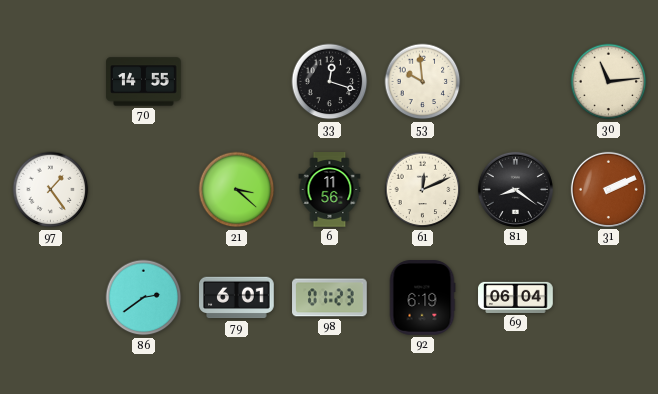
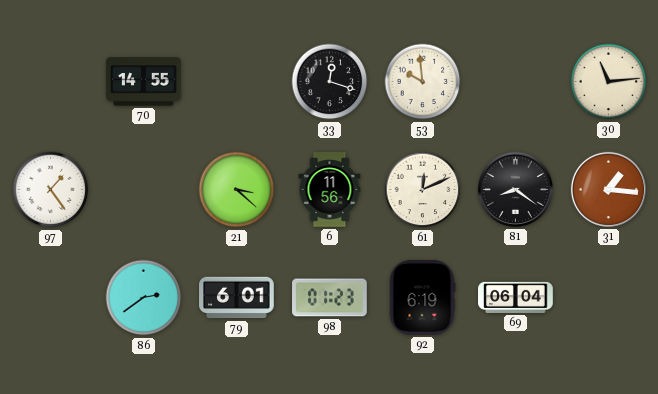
31: 2:11 -> 1:16 (608, 189)
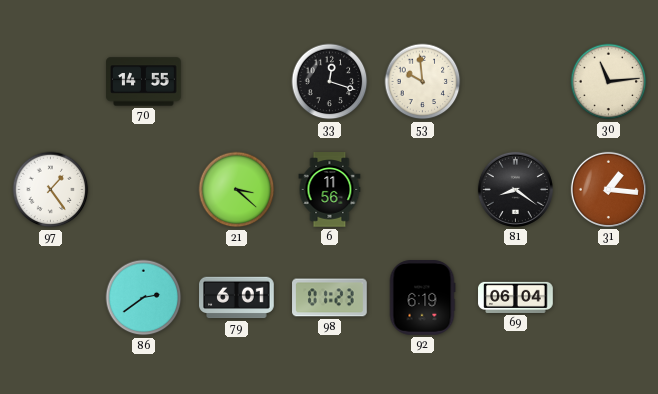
61: 12:11 -> none (423, 190)
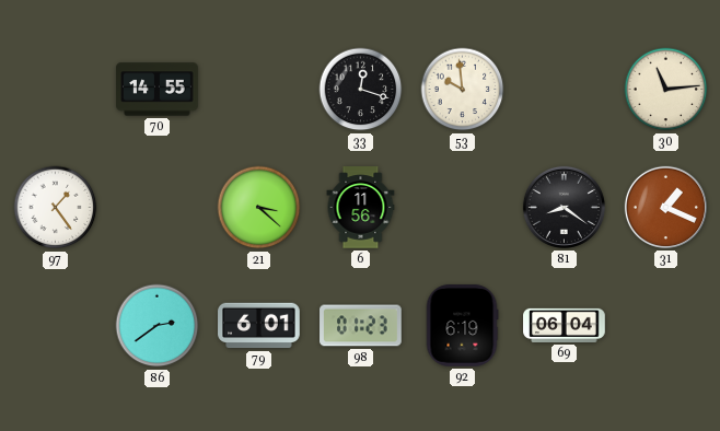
31: 1:16 -> 1:19 (665, 207)
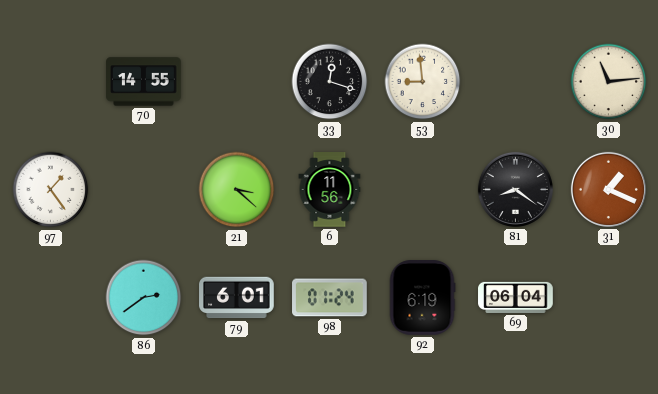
53: 9:59 -> 8:59 (423, 82)
98: 01:23 -> 01:24 (330, 298)
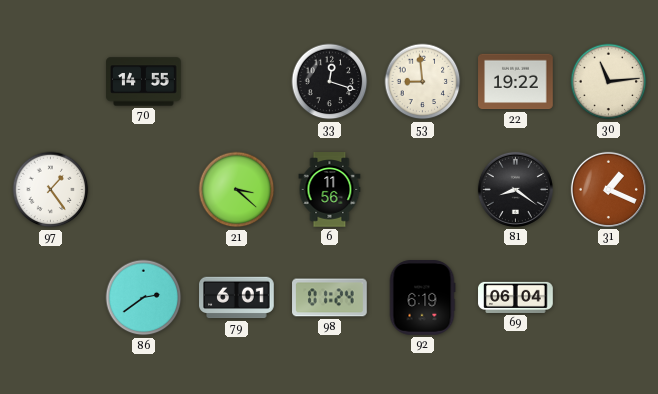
22: none -> 19:22 (516, 82)
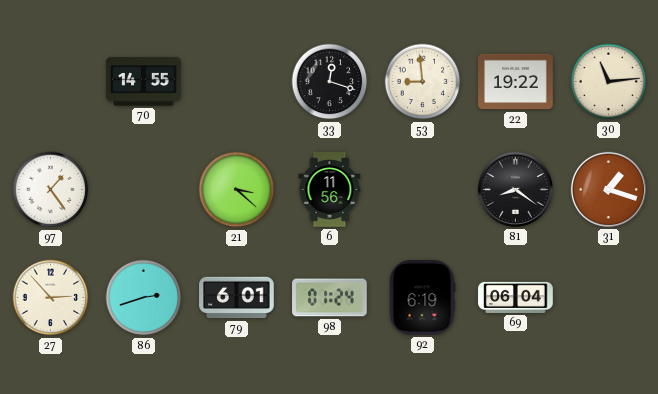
31: 1:19 -> 1:18 (608, 189)
27: none -> 2:53 (51, 298)
86: 2:39 -> 2:42 (144, 298)
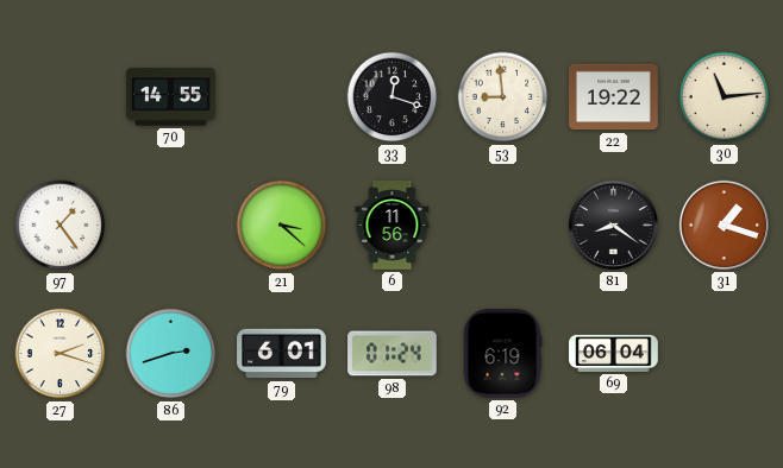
27: 2:53 -> 2:18 (61, 354)
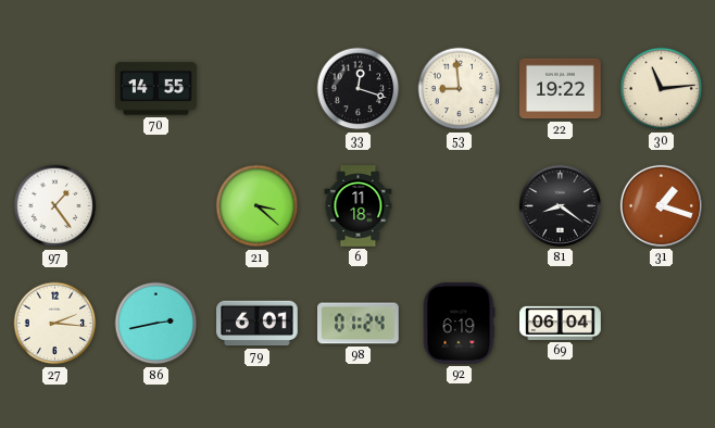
6: 11:56 -> 11:18 (359, 206)
27: 2:18 -> 2:16 (55, 324)
86: 2:42 -> 2:43 (156, 324)
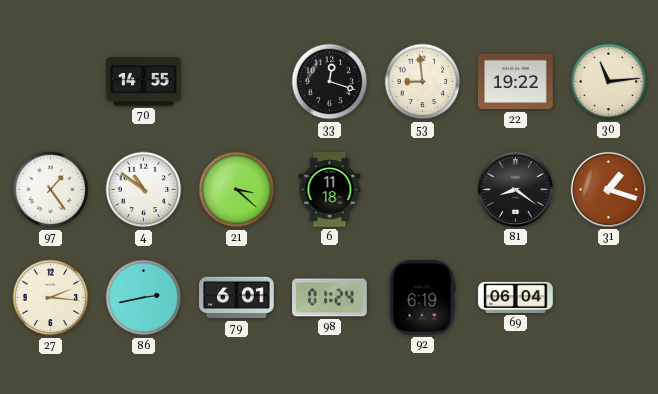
4: none -> 10:51 (144, 190)
